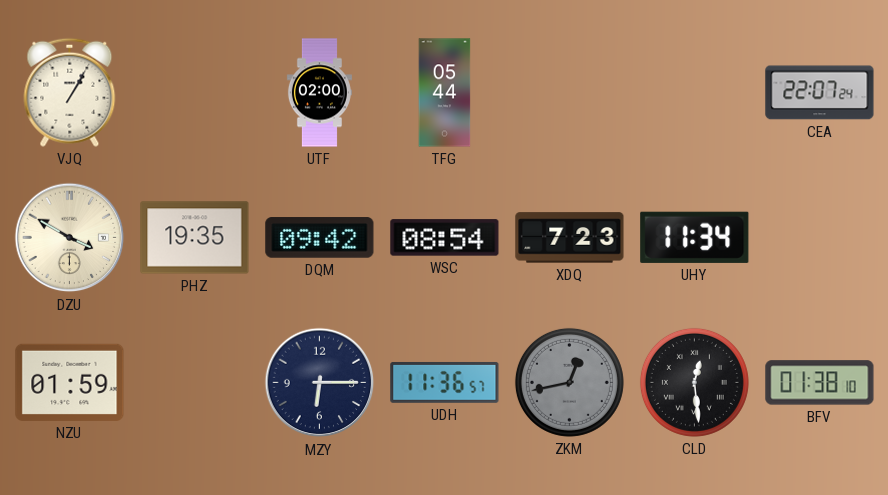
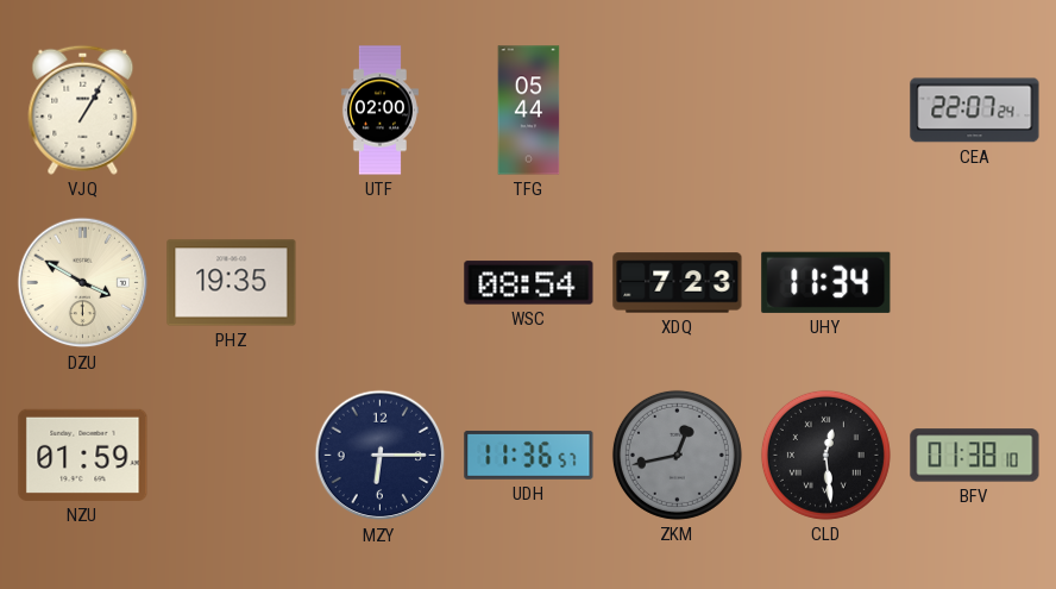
DQM: 09:42 -> none (320, 238)
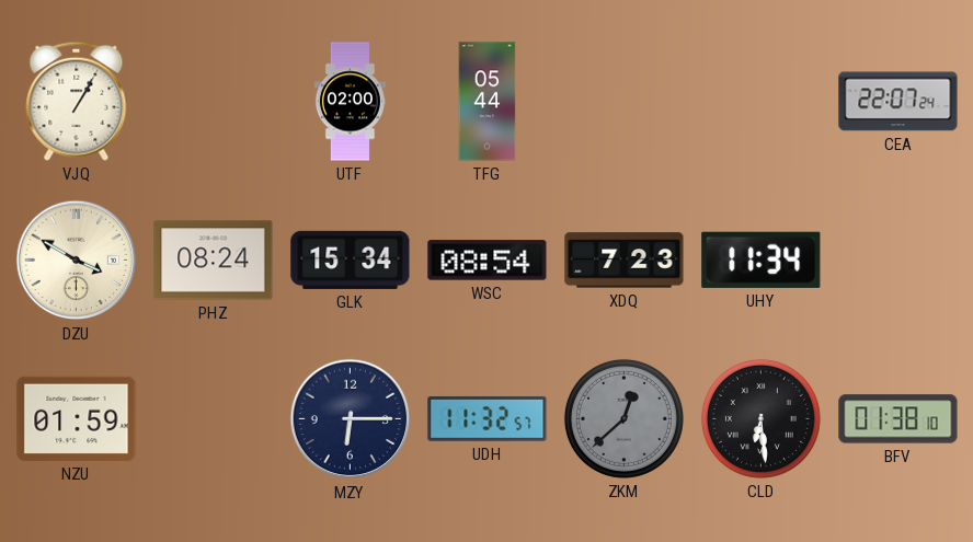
PHZ: 19:35 -> 08:24 (214, 261)
GLK: none -> 15:34 (351, 260)
UDH: 11:36 -> 11:32 (488, 418)
ZKM: 12:43 -> 12:38 (623, 418)
CLD: 12:29 -> 6:29 (760, 418)
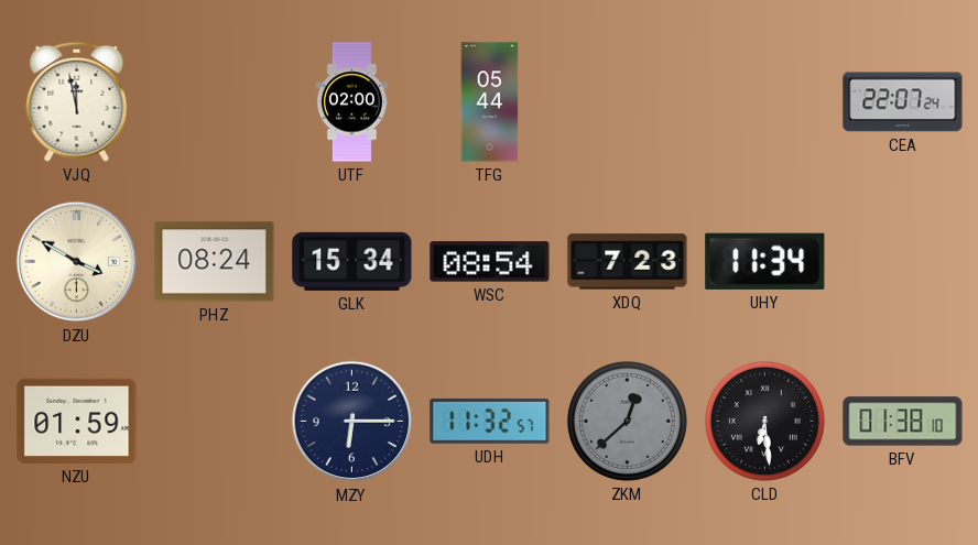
VJQ: 1:05 -> 11:58 (77, 101)
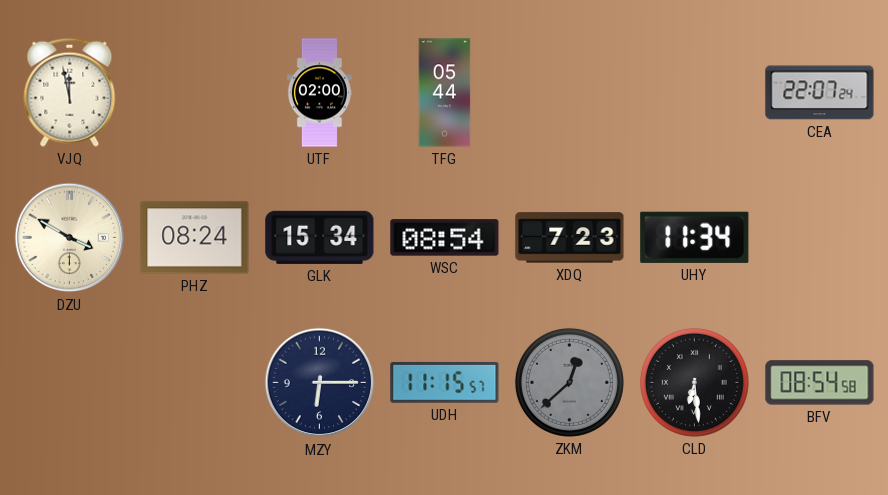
NZU: 01:59 -> none (77, 421)
UDH: 11:32 -> 11:15 (445, 382)
BFV: 01:38 -> 08:54 (820, 383)
